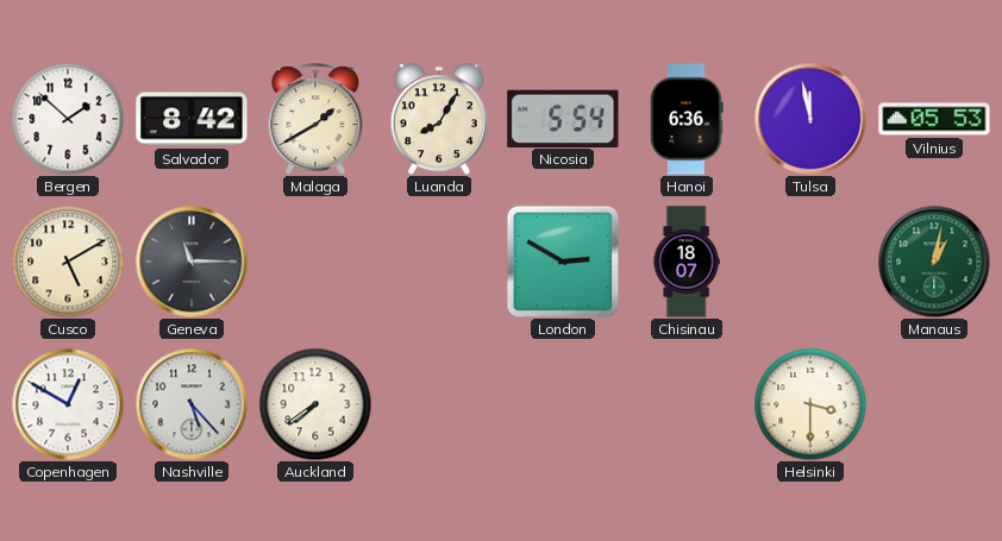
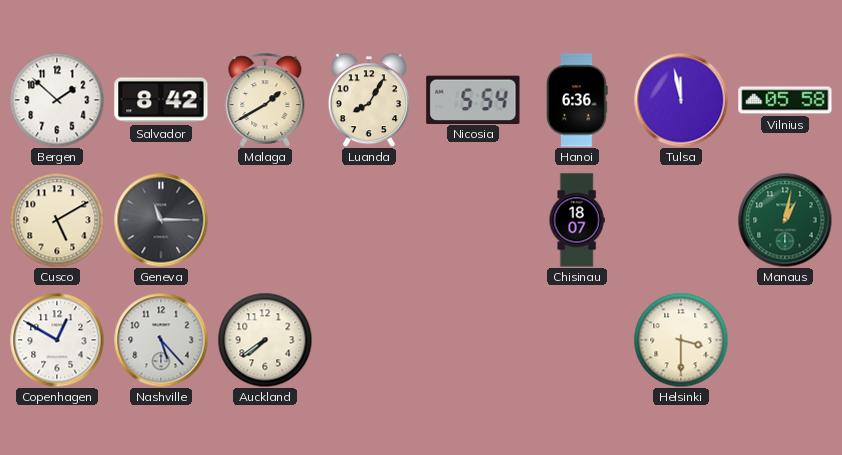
Vilnius: 05:53 -> 05:58 (785, 100)
London: 2:50 -> none (563, 262)
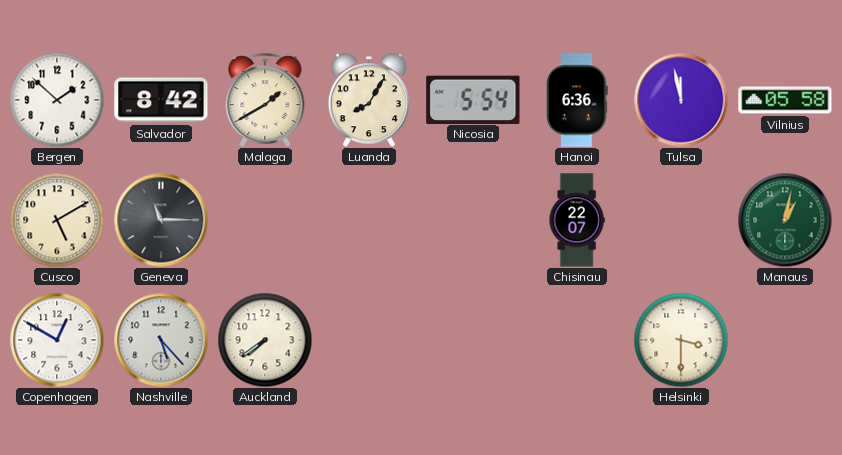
Chisinau: 18:07 -> 22:07 (577, 220)
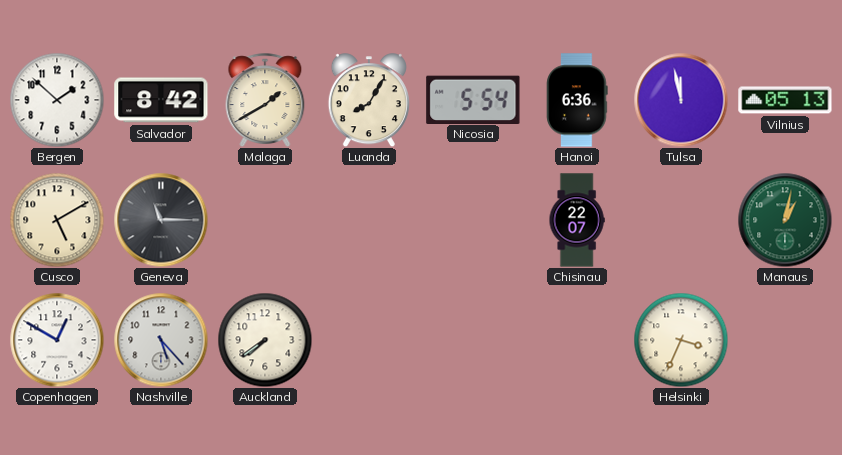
Vilnius: 05:58 -> 05:13 (785, 100)
Helsinki: 3:30 -> 3:34 (681, 340)
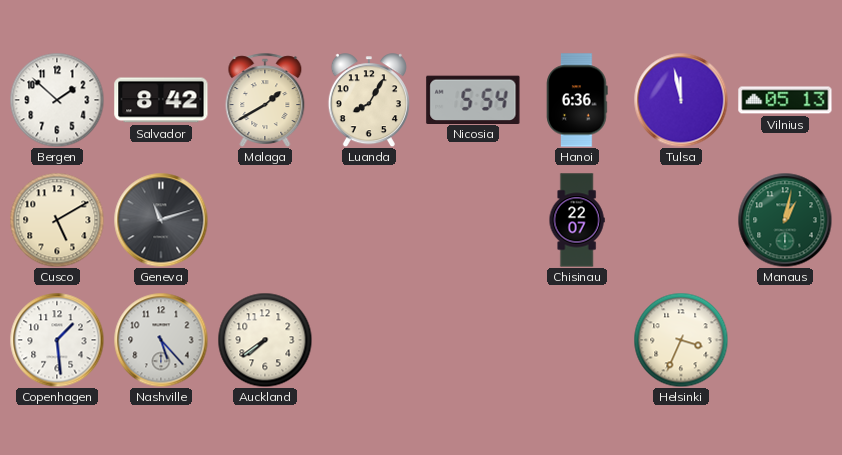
Geneva: 11:15 -> 11:12 (161, 220)
Copenhagen: 12:50 -> 1:29 (57, 340)
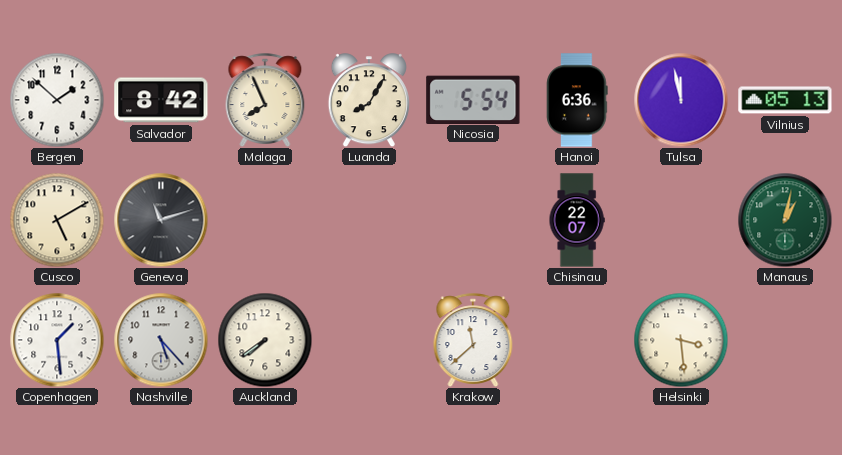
Malaga: 1:40 -> 7:56 (265, 100)
Krakow: none -> 11:38 (473, 340)
Helsinki: 3:34 -> 3:29 (681, 340)
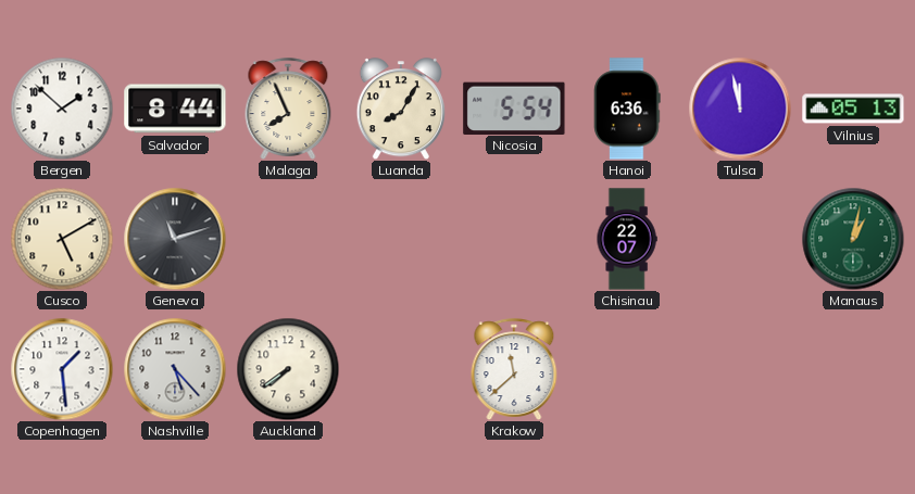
Salvador: 8:42 -> 8:44 (175, 109)
Helsinki: 3:29 -> none (681, 340)
